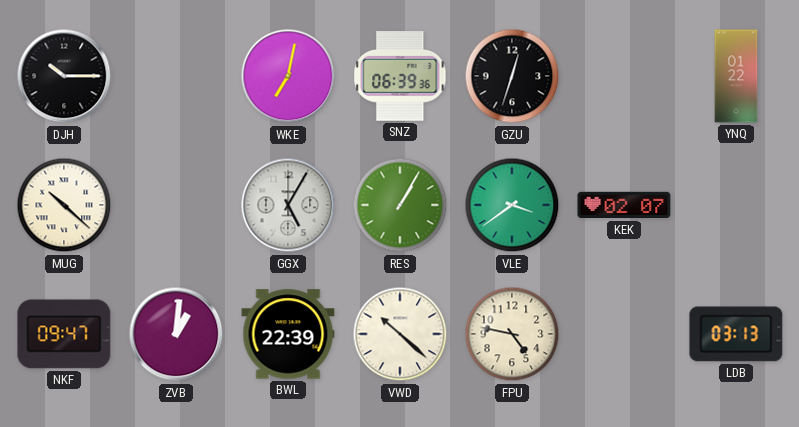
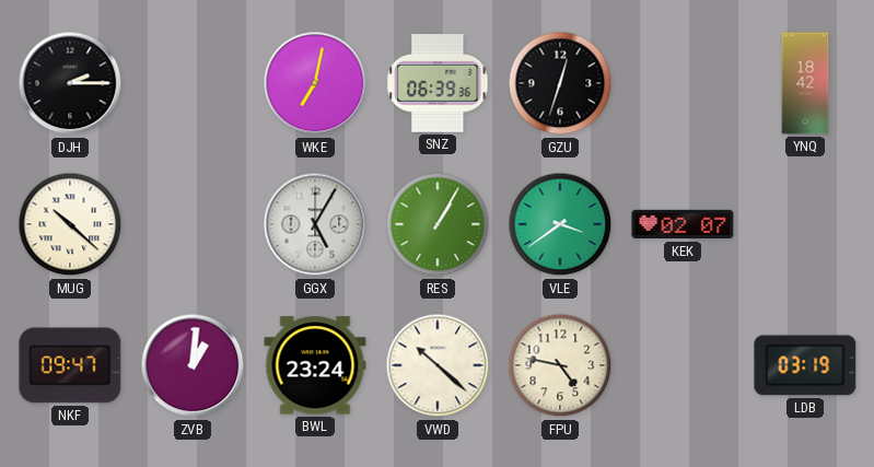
DJH: 10:15 -> 2:15 (70, 83)
YNQ: 01:22 -> 18:42 (805, 83)
BWL: 22:39 -> 23:24 (315, 365)
LDB: 03:13 -> 03:19 (805, 365)
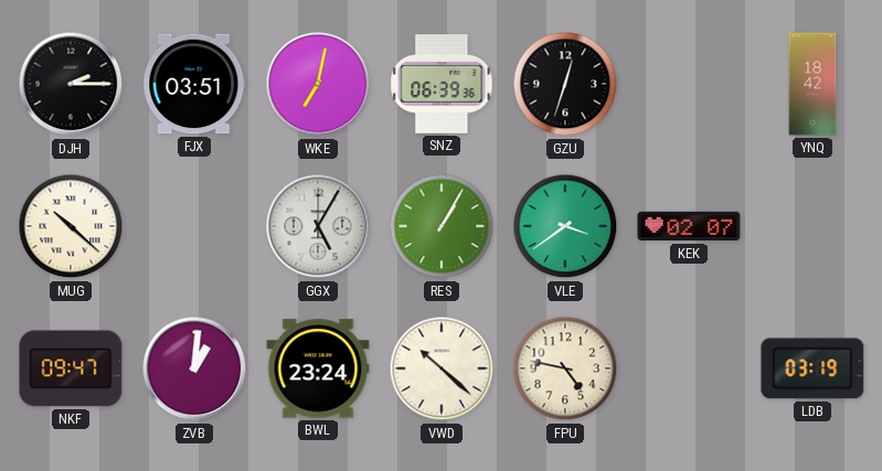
FJX: none -> 03:51 (194, 84)
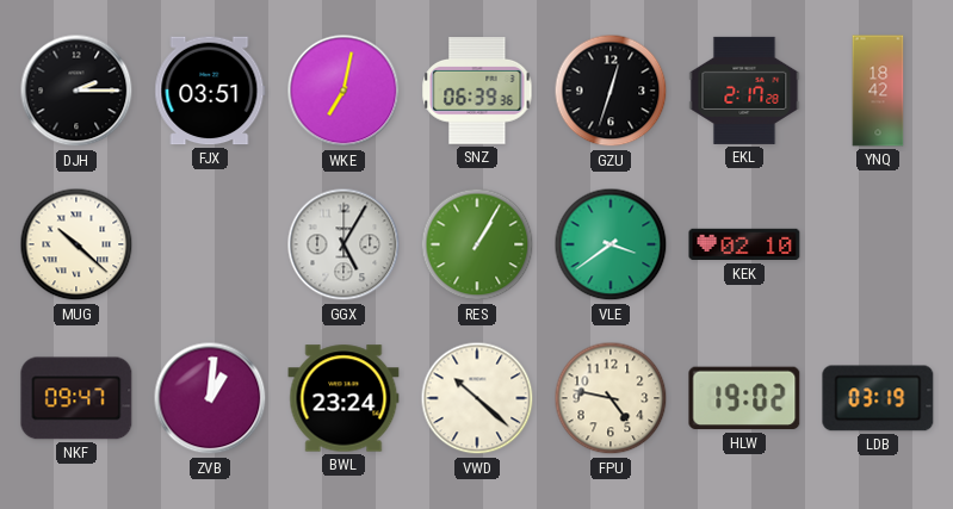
EKL: none -> 2:17 (744, 91)
KEK: 02:07 -> 02:10 (744, 244)
HLW: none -> 19:02 (744, 398)
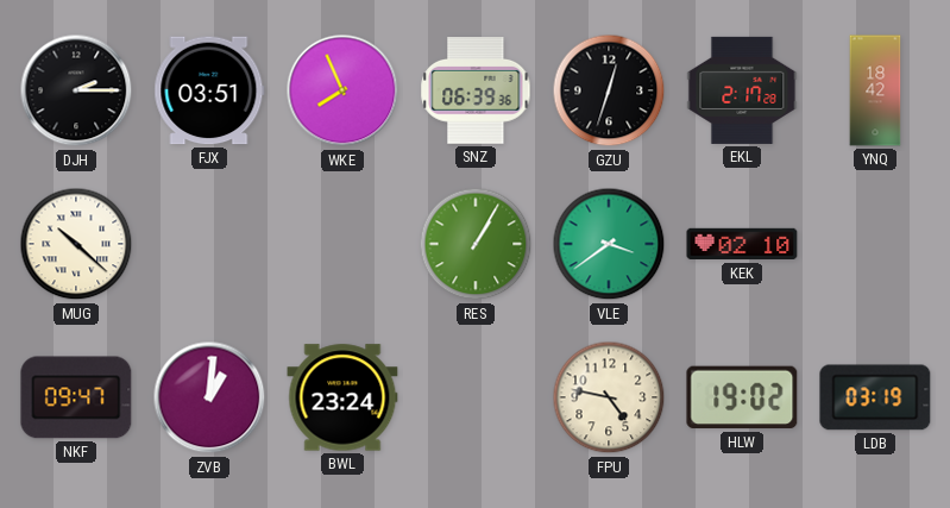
WKE: 7:02 -> 7:56 (342, 90)
GGX: 5:05 -> none (344, 244)
VWD: 10:22 -> none (477, 398)
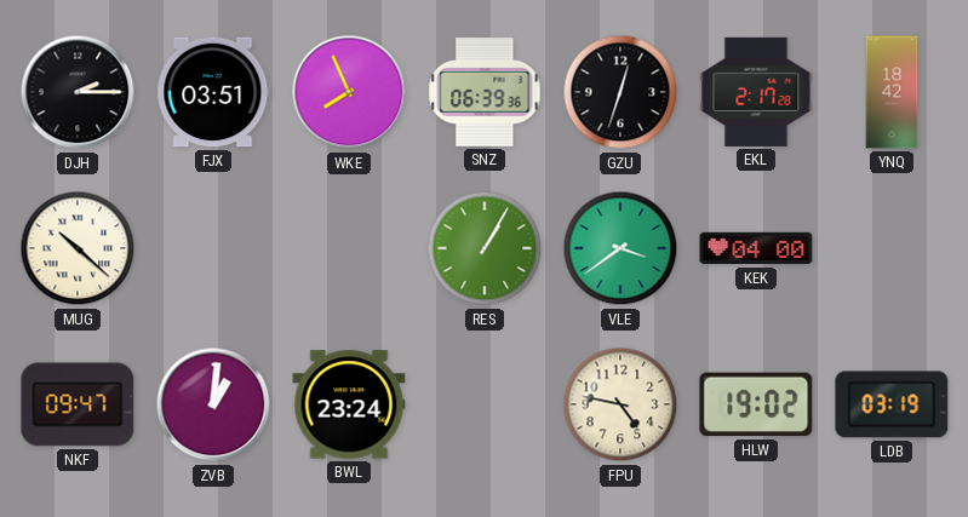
KEK: 02:10 -> 04:00 (756, 248)
